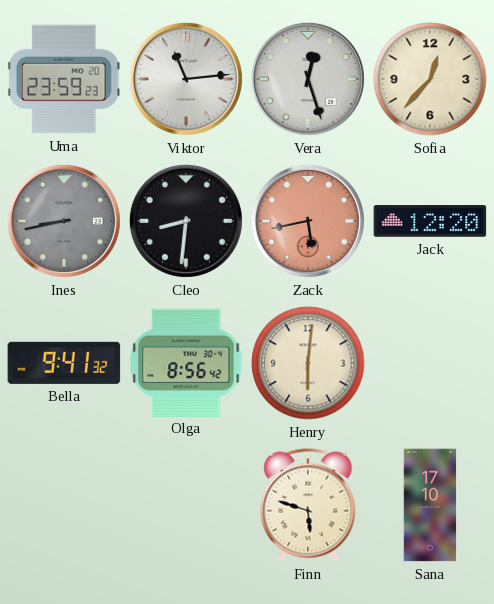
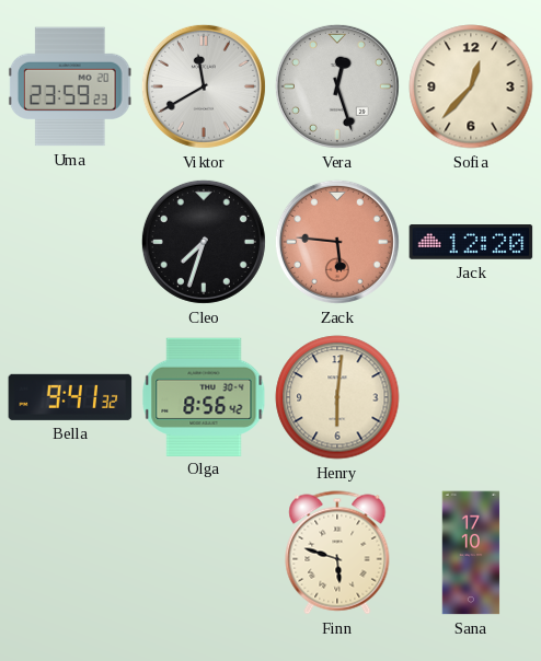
Viktor: 11:14 -> 11:40 (204, 86)
Ines: 8:43 -> none (64, 221)
Cleo: 8:31 -> 7:33 (204, 242)
Zack: 5:43 -> 5:46 (337, 242)
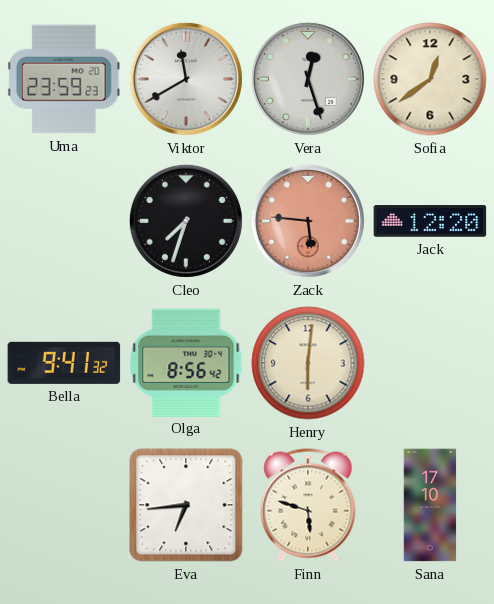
Sofia: 12:37 -> 12:39 (430, 79)
Eva: none -> 6:44 (186, 505)
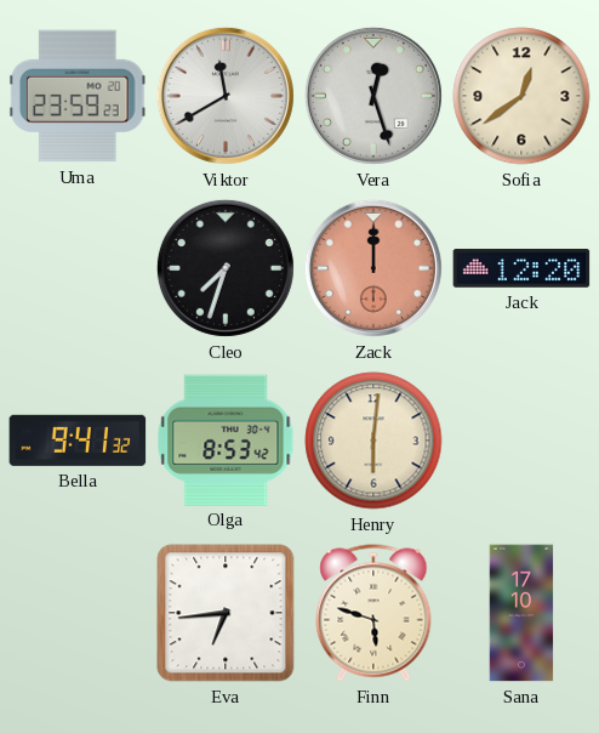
Zack: 5:46 -> 12:00 (373, 268)
Olga: 8:56 -> 8:53 (226, 439)
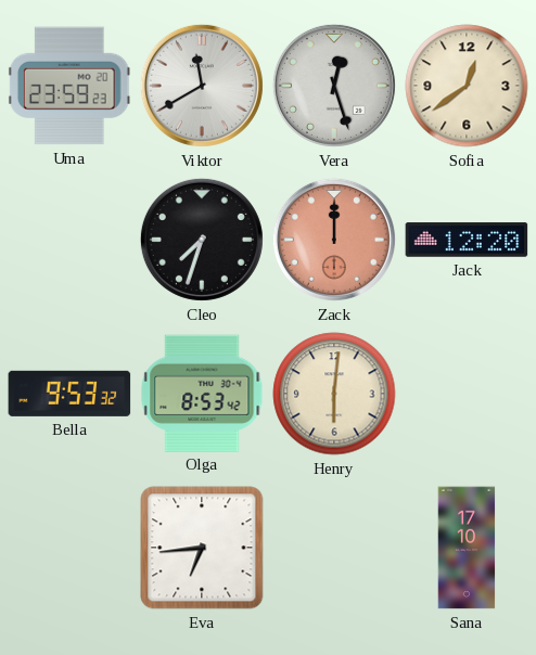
Bella: 9:41 -> 9:53 (69, 394)
Finn: 5:48 -> none (373, 613)
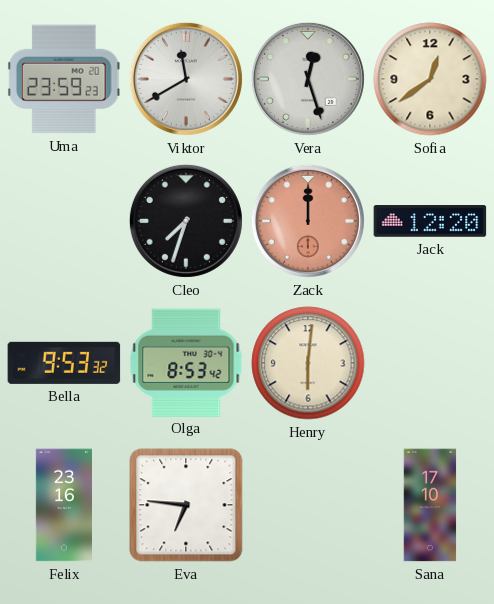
Felix: none -> 23:16 (64, 505)
Eva: 6:44 -> 6:46 (186, 505)
